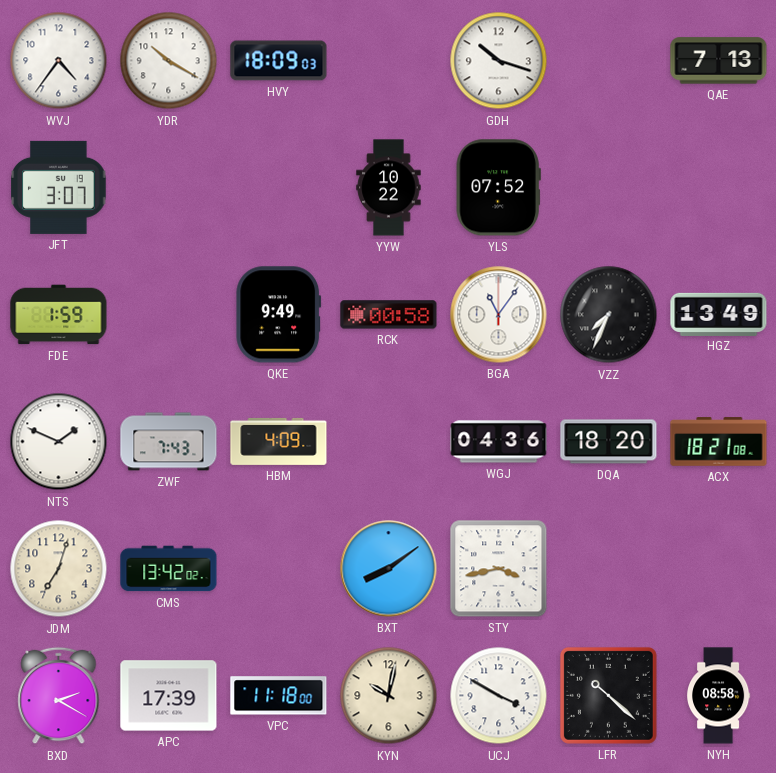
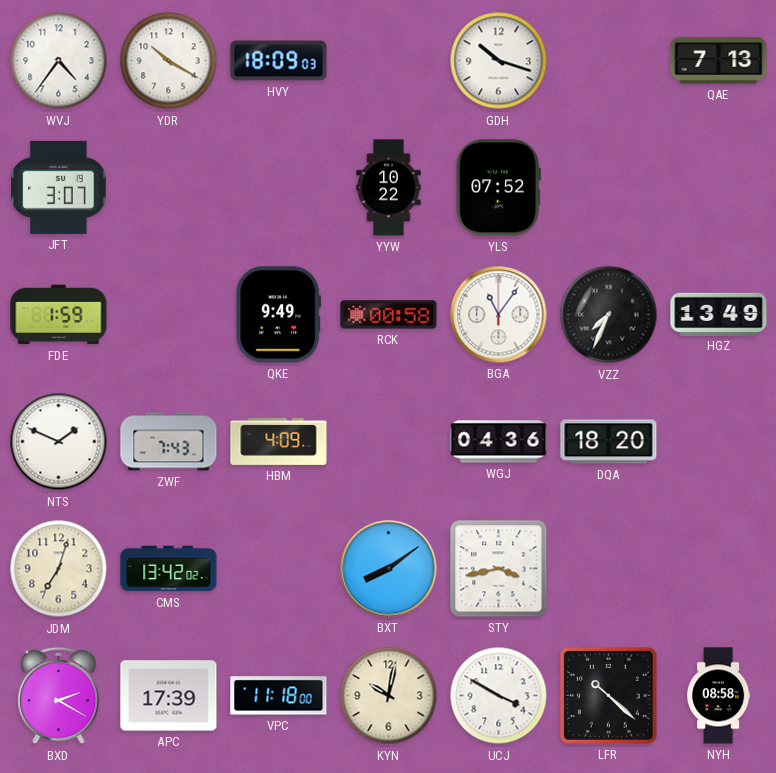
ACX: 18:21 -> none (719, 442)
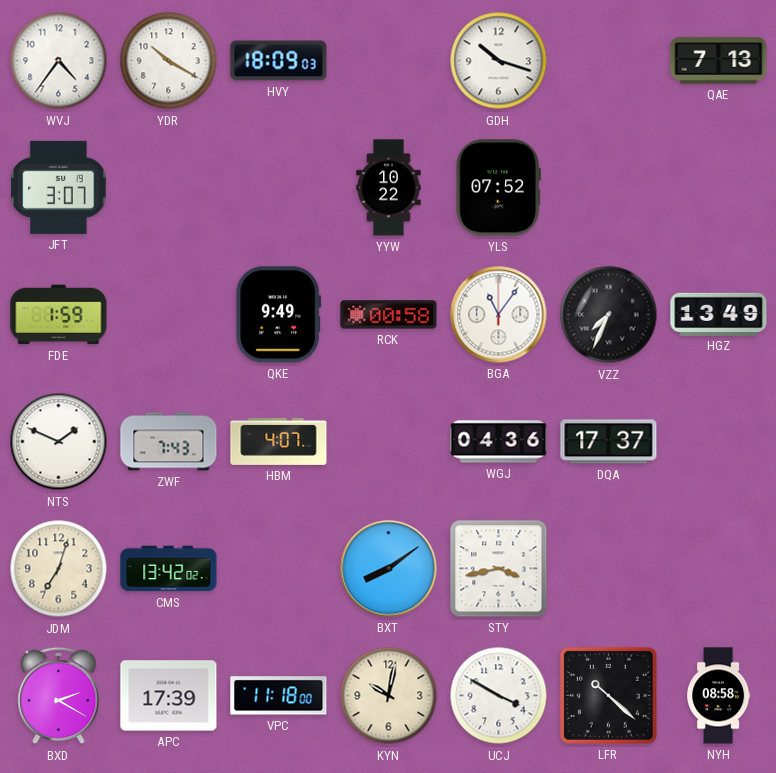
HBM: 4:09 -> 4:07 (279, 441)
DQA: 18:20 -> 17:37 (609, 442)
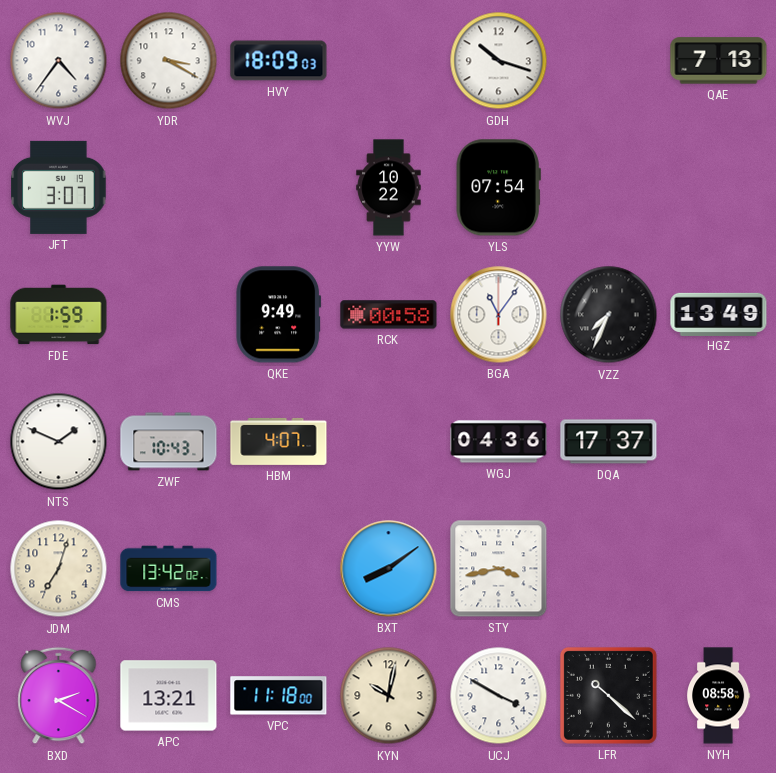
YDR: 10:20 -> 3:20 (169, 61)
YLS: 07:52 -> 07:54 (498, 188)
ZWF: 7:43 -> 10:43 (169, 442)
APC: 17:39 -> 13:21 (169, 696)
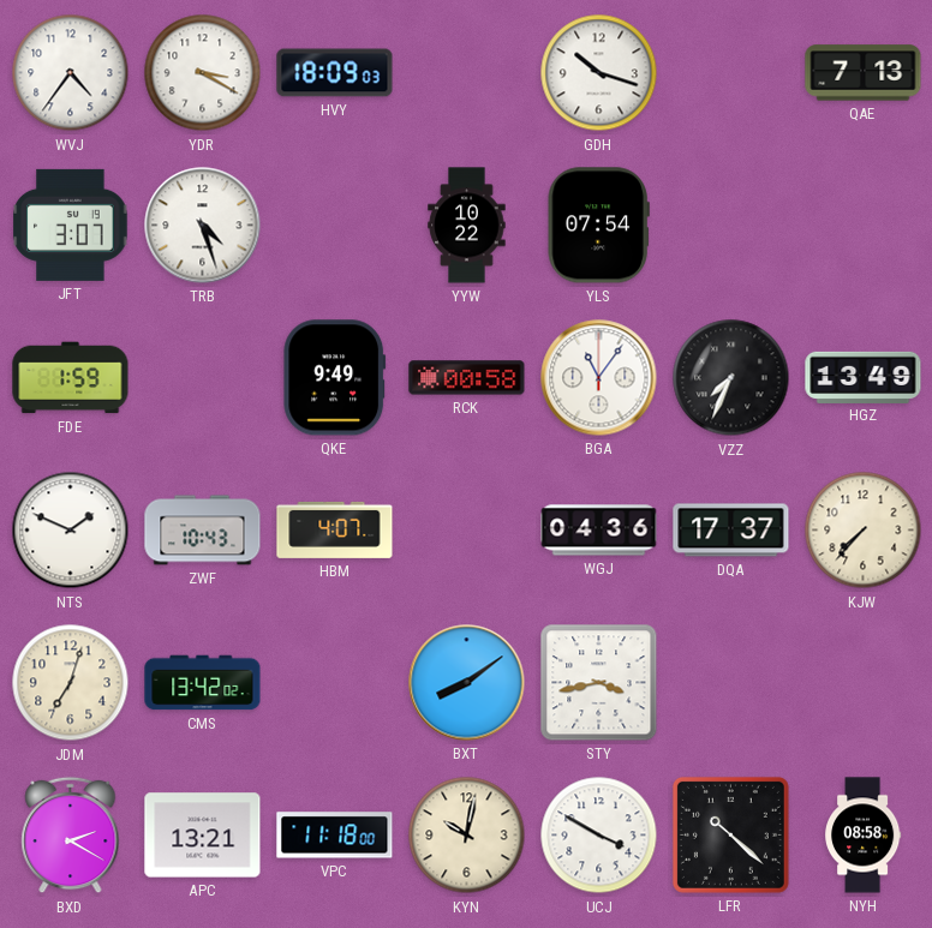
TRB: none -> 4:27 (203, 226)
KJW: none -> 7:37 (864, 531)
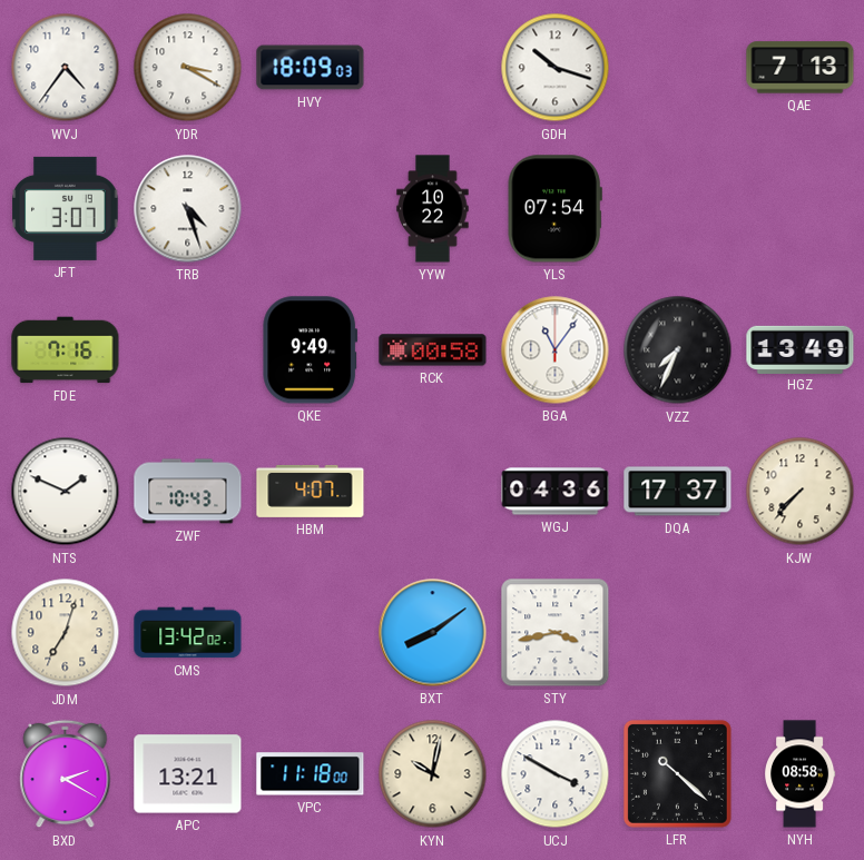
FDE: 1:59 -> 7:16 (66, 350)
